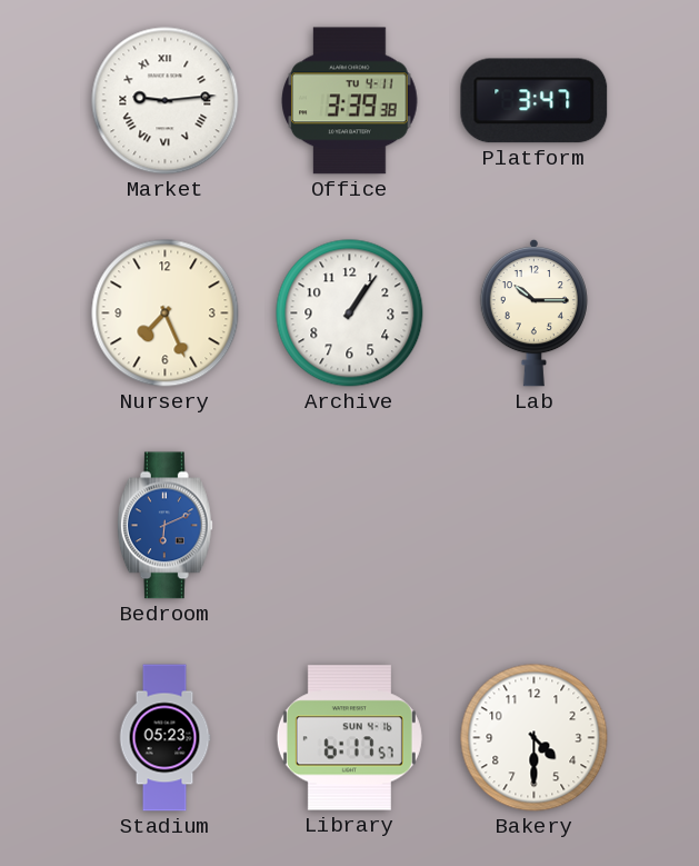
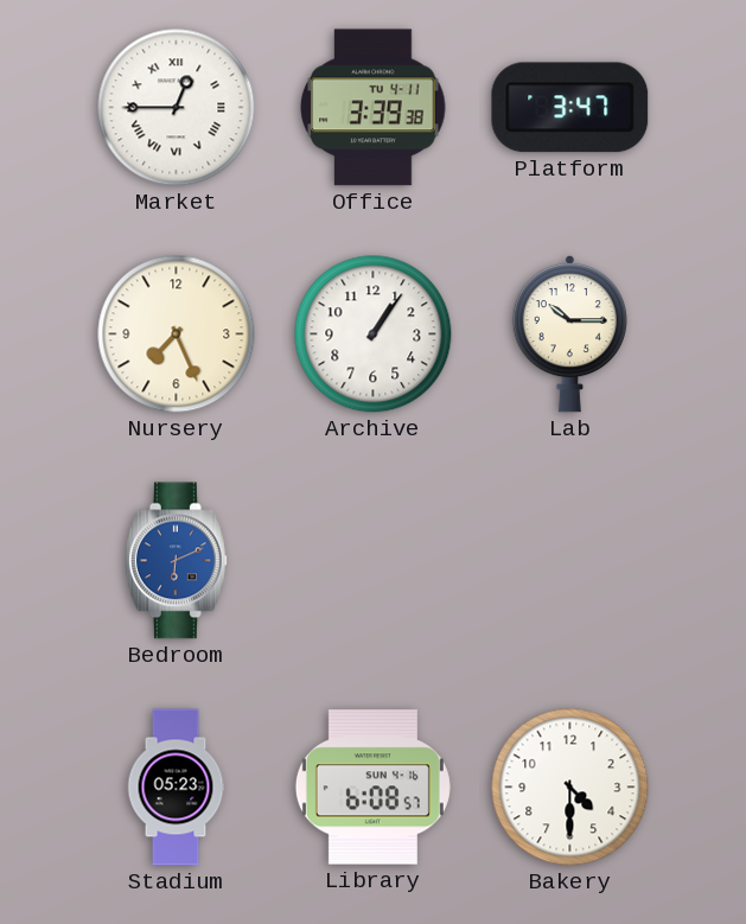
Market: 9:14 -> 12:45 (177, 108)
Library: 6:17 -> 6:08 (372, 788)
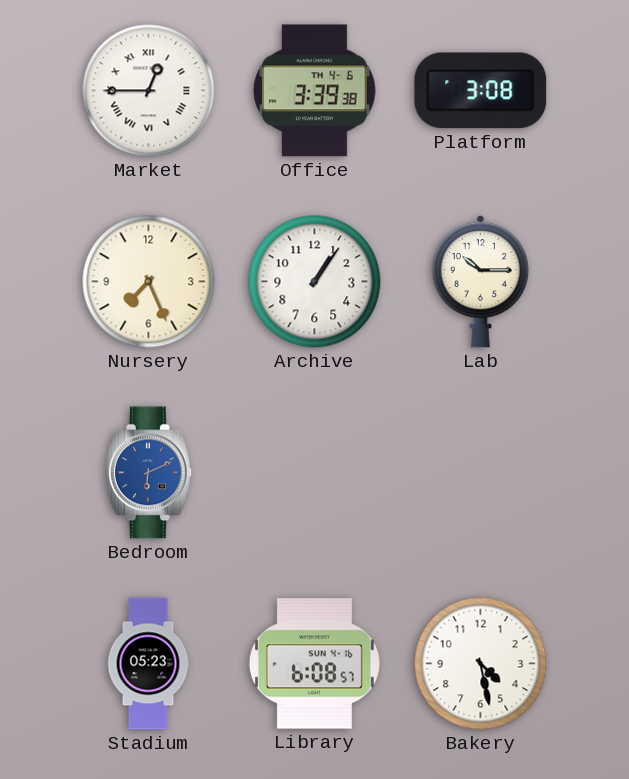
Office date: TU 4-11 -> TH 4-6 (315, 91)
Platform: 3:47 -> 3:08 (481, 91)
Bakery: 4:30 -> 4:28 (481, 664)
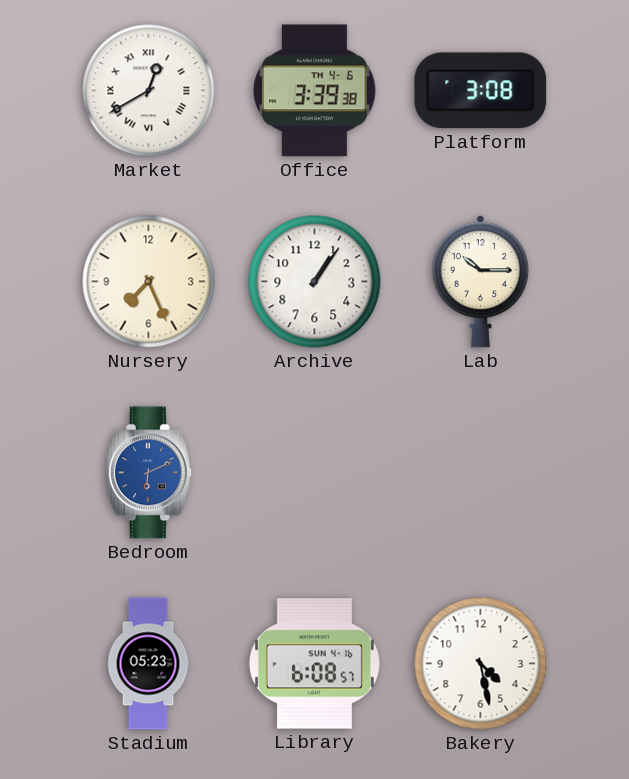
Market: 12:45 -> 12:40 (149, 91)
